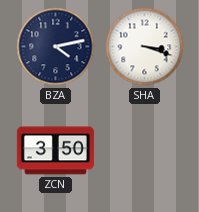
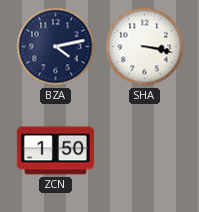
SHA: 3:18 -> 3:17 (145, 47)
ZCN: 3:50 -> 1:50 (55, 151)
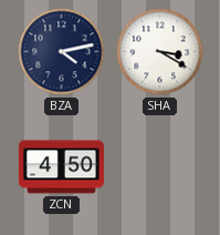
SHA: 3:17 -> 3:20 (160, 52)
ZCN: 1:50 -> 4:50 (61, 167)
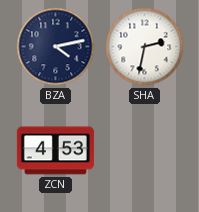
SHA: 3:20 -> 2:32 (145, 47)
ZCN: 4:50 -> 4:53 (55, 151)
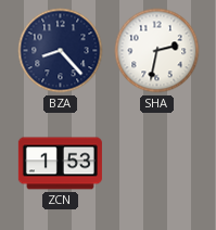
BZA: 4:13 -> 8:23 (61, 51)
ZCN: 4:53 -> 1:53 (60, 164)
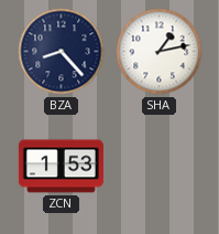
SHA: 2:32 -> 1:13 (160, 52)
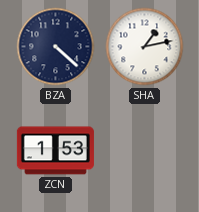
BZA: 8:23 -> 4:22 (56, 47)
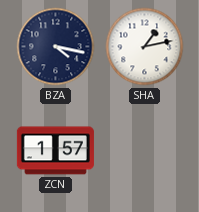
BZA: 4:22 -> 4:17 (56, 47)
ZCN: 1:53 -> 1:57 (55, 151)
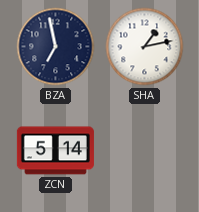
BZA: 4:17 -> 6:58 (56, 47)
ZCN: 1:57 -> 5:14 (55, 151)
